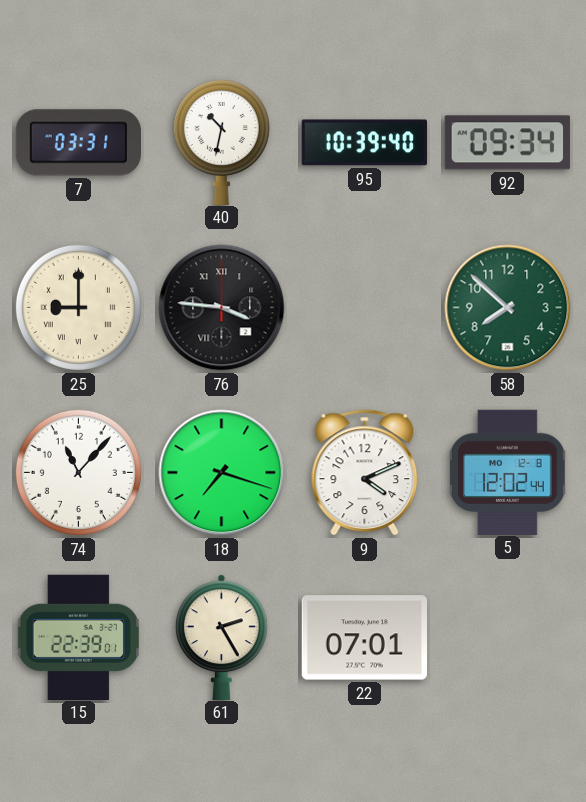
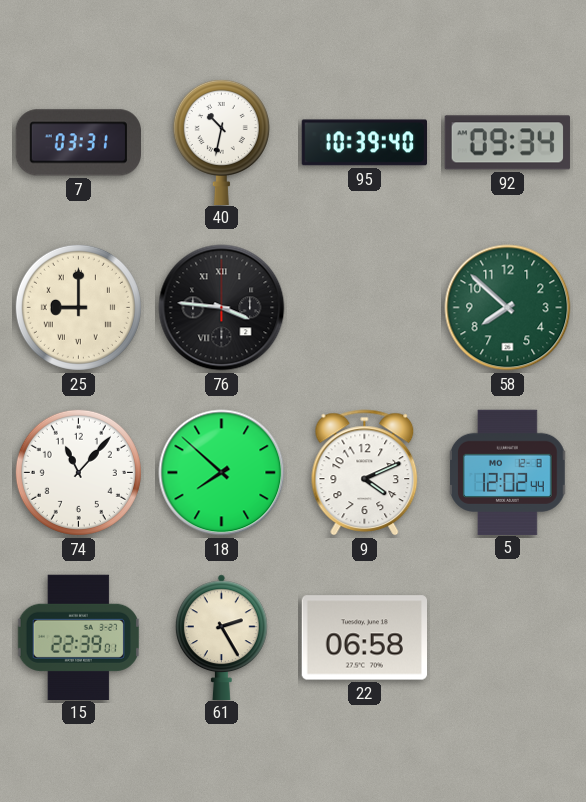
18: 7:18 -> 7:52 (222, 473)
22: 07:01 -> 06:58 (364, 638)
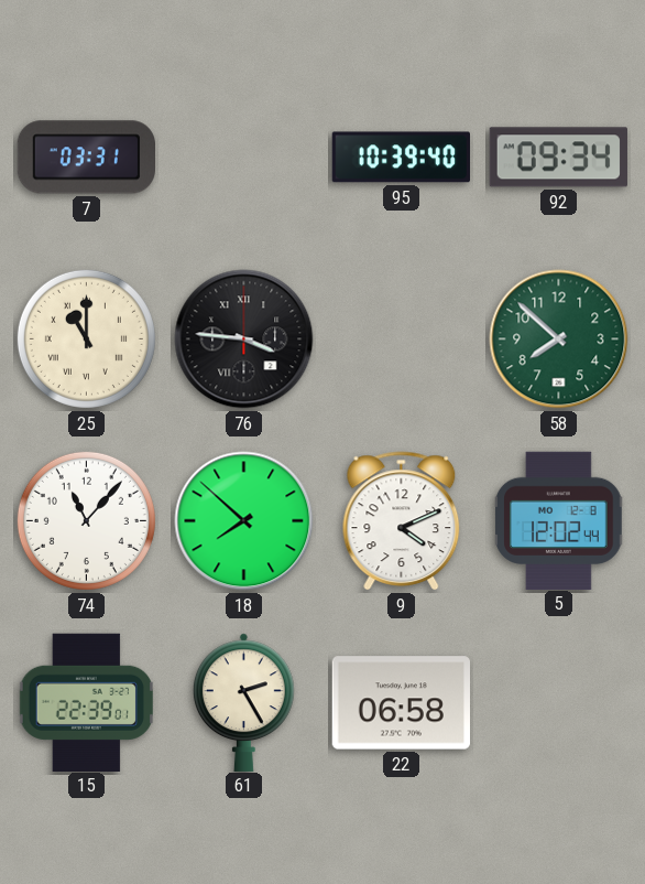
40: 10:32 -> none (221, 141)
25: 9:00 -> 11:00 (86, 338)
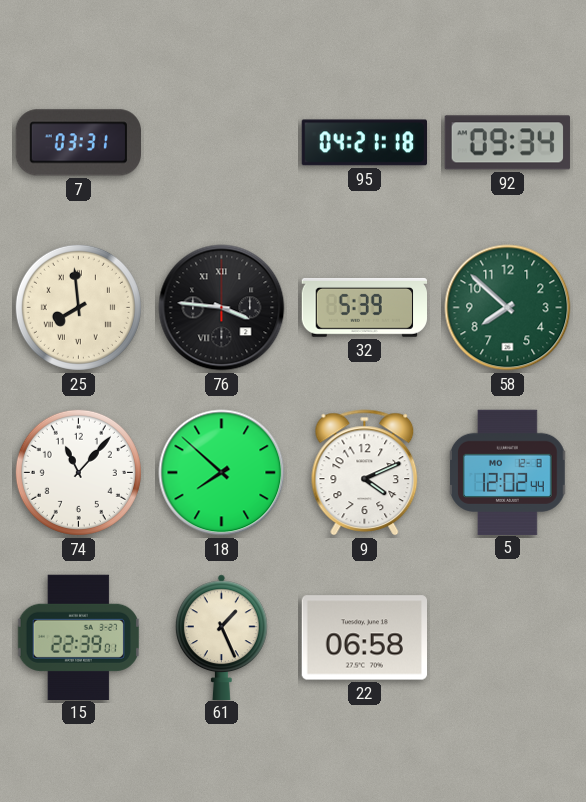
95: 10:39 -> 04:21 (364, 143)
25: 11:00 -> 7:59 (78, 307)
32: none -> 5:39 (364, 307)
61: 2:25 -> 1:26 (221, 637)
